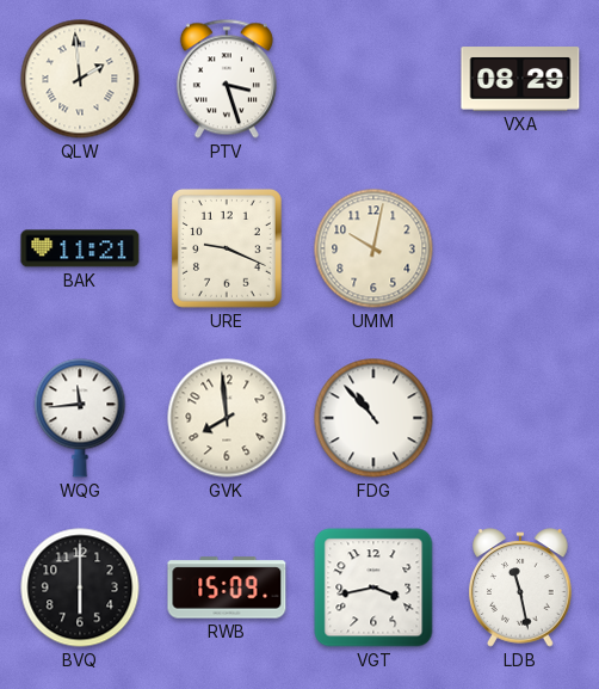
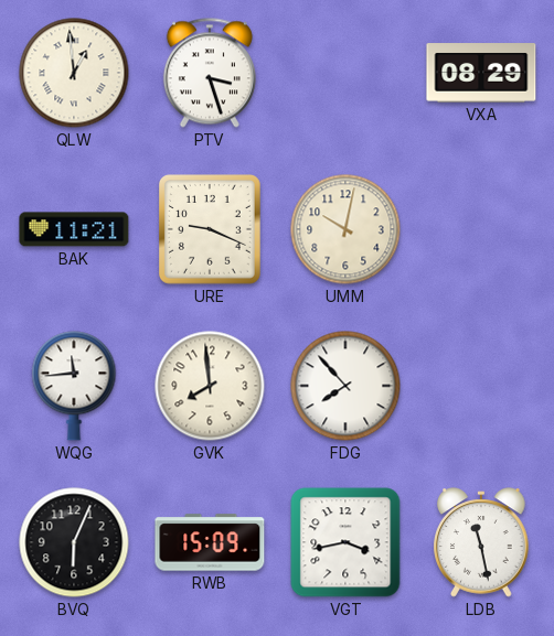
QLW: 1:59 -> 12:59 (74, 73)
FDG: 10:53 -> 7:53 (345, 386)
BVQ: 6:00 -> 6:04 (74, 542)
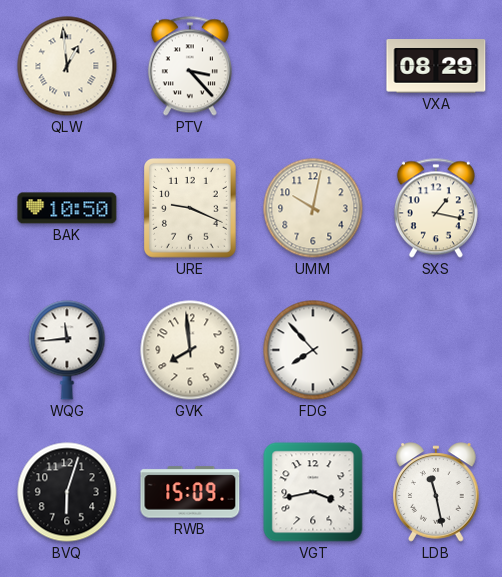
PTV: 3:27 -> 3:23 (190, 66)
BAK: 11:21 -> 10:50 (67, 208)
SXS: none -> 1:17 (436, 208)
BVQ: 6:04 -> 6:03 (67, 492)
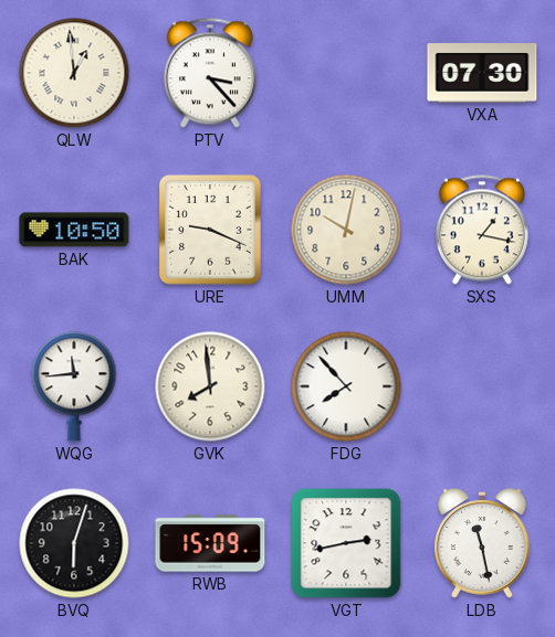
VXA: 08:29 -> 07:30 (482, 73)
VGT: 3:43 -> 2:43 (346, 543)
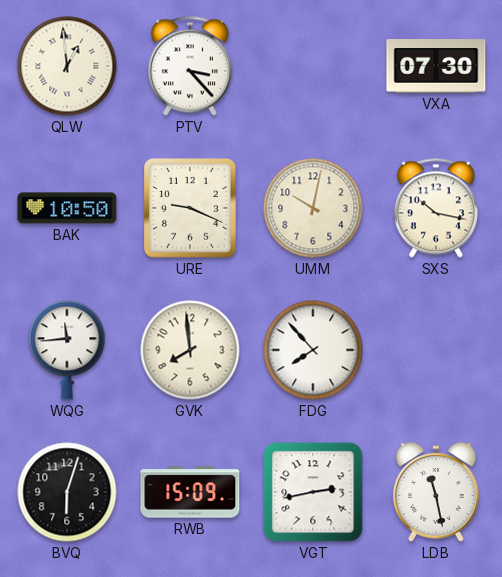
SXS: 1:17 -> 10:17 (436, 208)
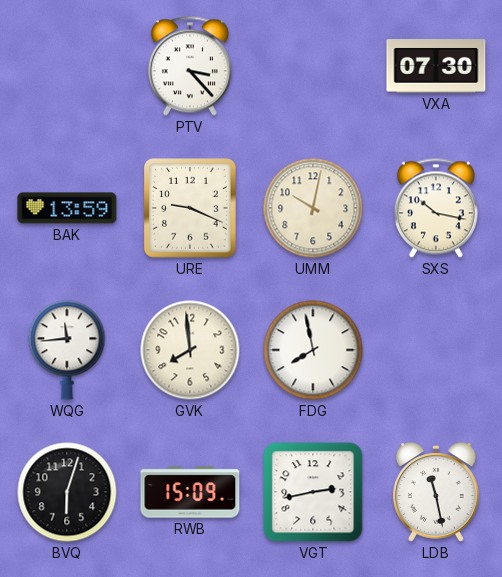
QLW: 12:59 -> none (67, 66)
BAK: 10:50 -> 13:59 (67, 208)
FDG: 7:53 -> 7:58 (313, 350)
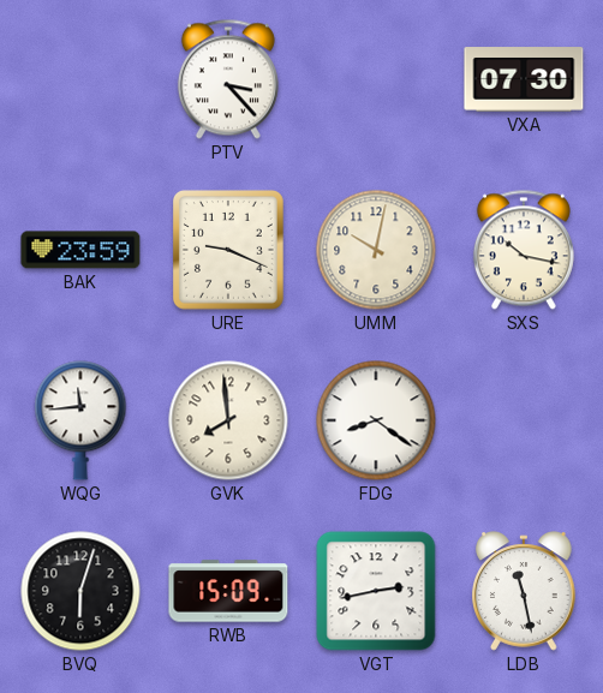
BAK: 13:59 -> 23:59 (80, 250)
FDG: 7:58 -> 8:21 (376, 420)
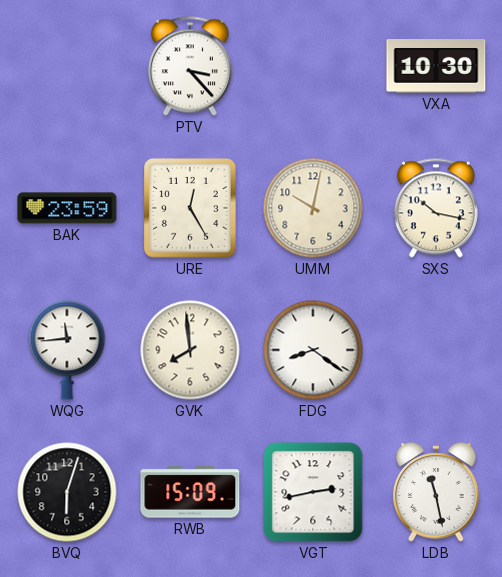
VXA: 07:30 -> 10:30 (436, 66)
URE: 9:19 -> 12:25 (191, 209)
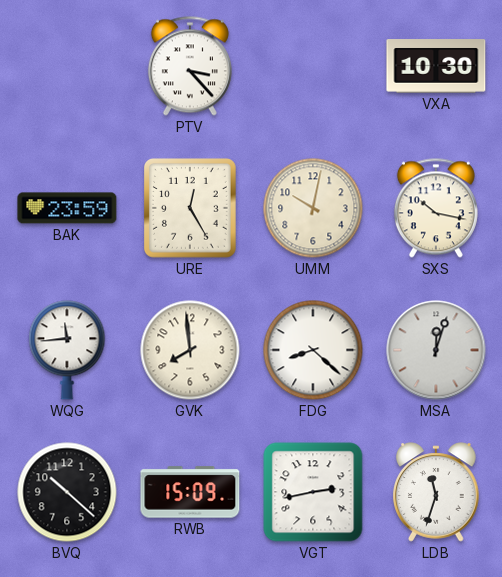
FDG: 8:21 -> 8:22 (313, 350)
MSA: none -> 12:03 (436, 350)
BVQ: 6:03 -> 10:22 (67, 492)
LDB: 11:28 -> 11:33 (436, 492)
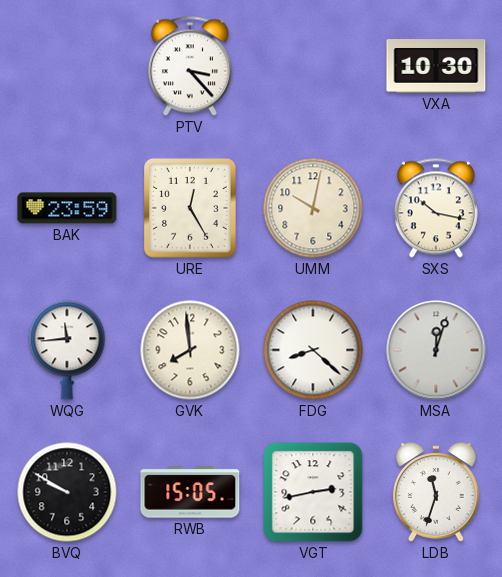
BVQ: 10:22 -> 9:50 (67, 492)
RWB: 15:09 -> 15:05 (190, 492)
